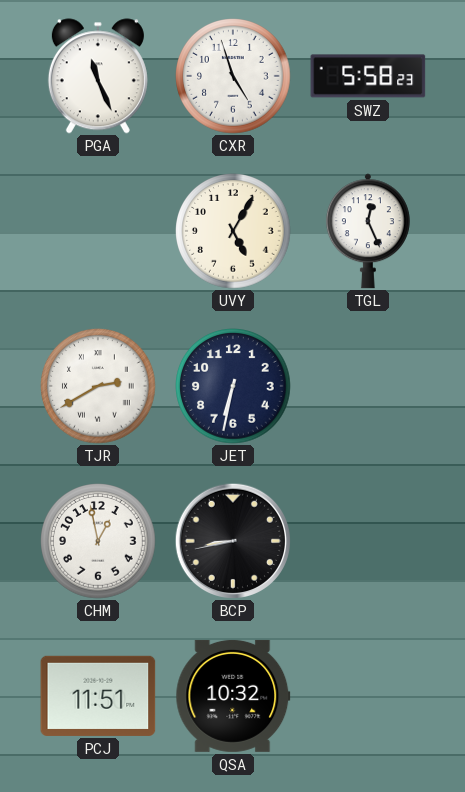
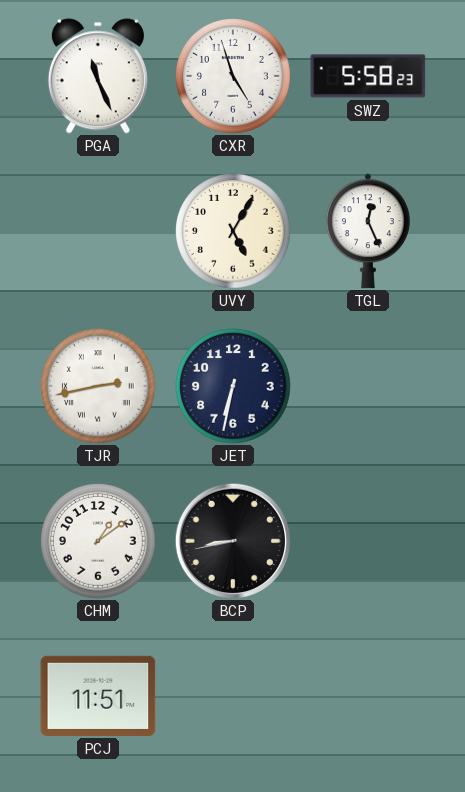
TJR: 2:40 -> 2:43 (98, 386)
CHM: 12:58 -> 1:09 (98, 541)
QSA: 10:32 -> none (233, 696)
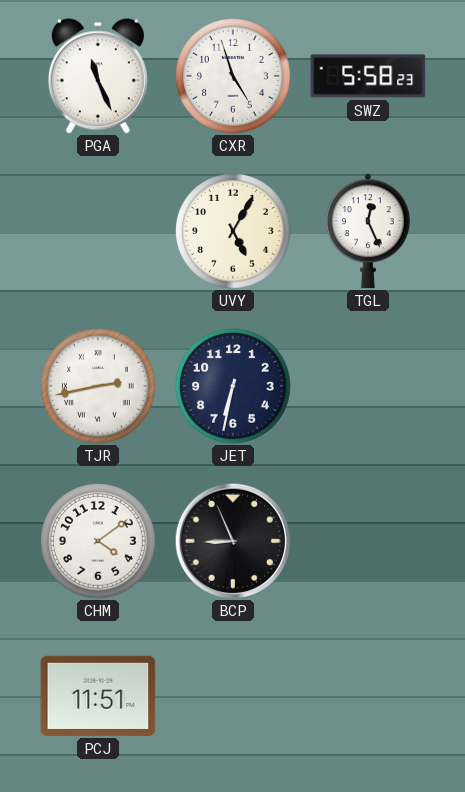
CHM: 1:09 -> 4:09 (98, 541)
BCP: 8:43 -> 8:56 (232, 540)
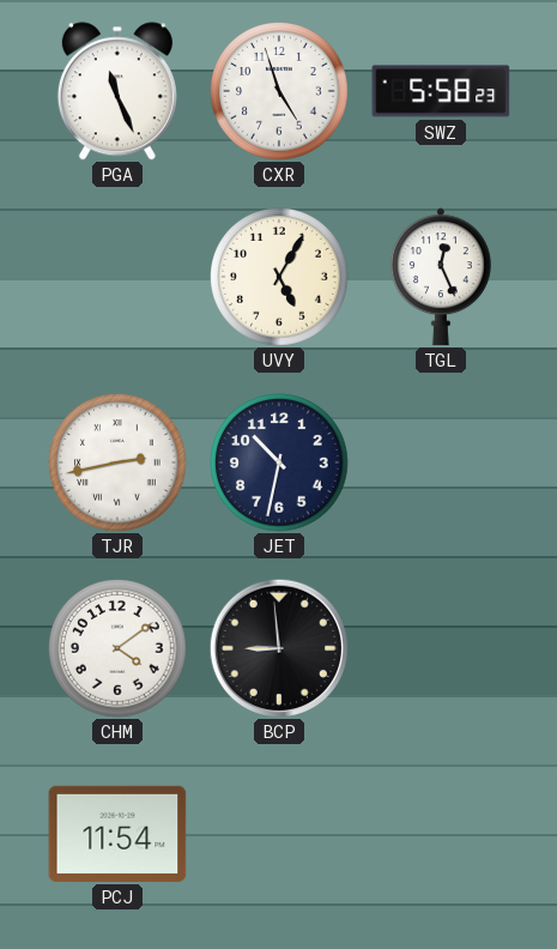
JET: 6:32 -> 10:32 (279, 463)
BCP: 8:56 -> 8:59 (278, 647)
PCJ: 11:51 -> 11:54 (117, 834)
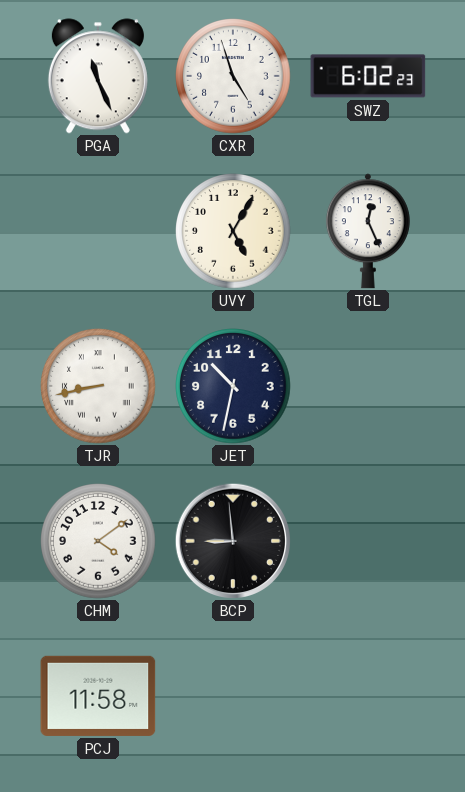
SWZ: 5:58 -> 6:02 (368, 76)
TJR: 2:43 -> 8:43 (98, 386)
PCJ: 11:54 -> 11:58 (98, 696)
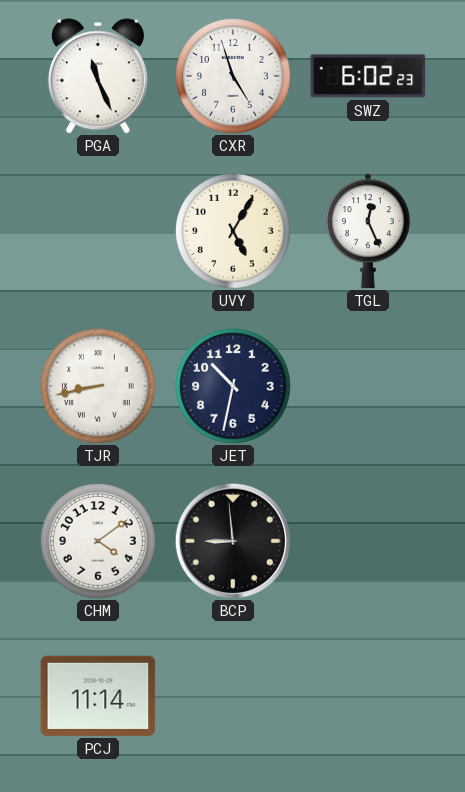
PCJ: 11:58 -> 11:14 (98, 696)
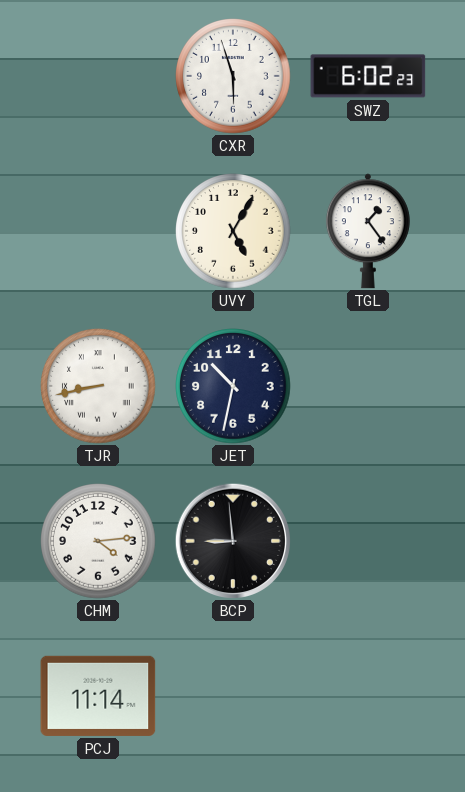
PGA: 11:26 -> none (98, 76)
CXR: 4:57 -> 5:57 (233, 76)
TGL: 12:26 -> 1:24 (368, 231)
CHM: 4:09 -> 4:14 (98, 541)
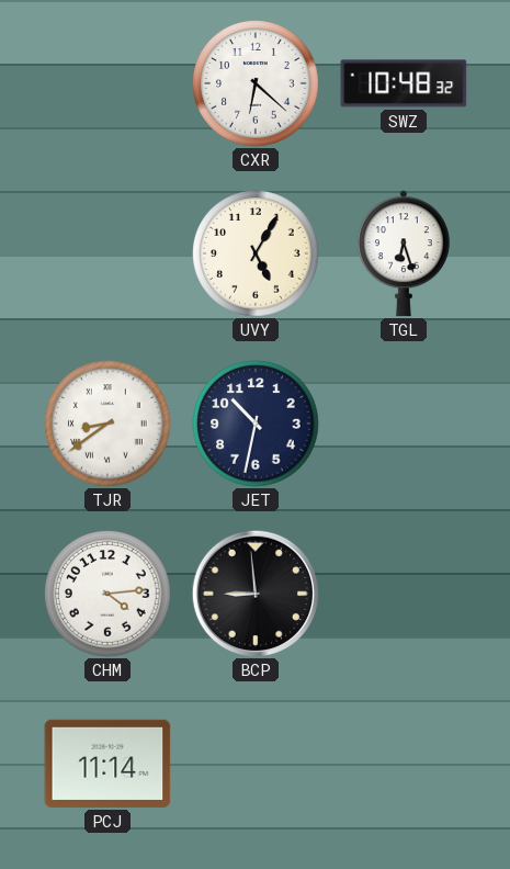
CXR: 5:57 -> 6:22 (256, 83)
SWZ: 6:02 -> 10:48 (404, 83)
TGL: 1:24 -> 6:27 (404, 253)
TJR: 8:43 -> 8:39 (107, 424)
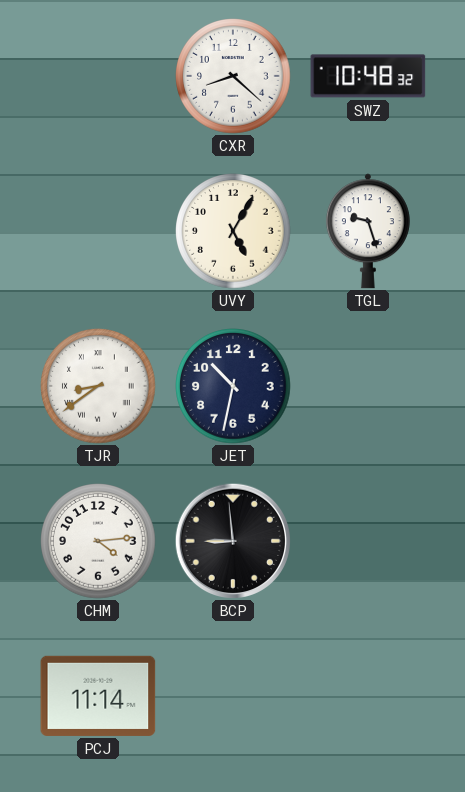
CXR: 6:22 -> 8:22 (233, 76)
TGL: 6:27 -> 9:27 (368, 231)
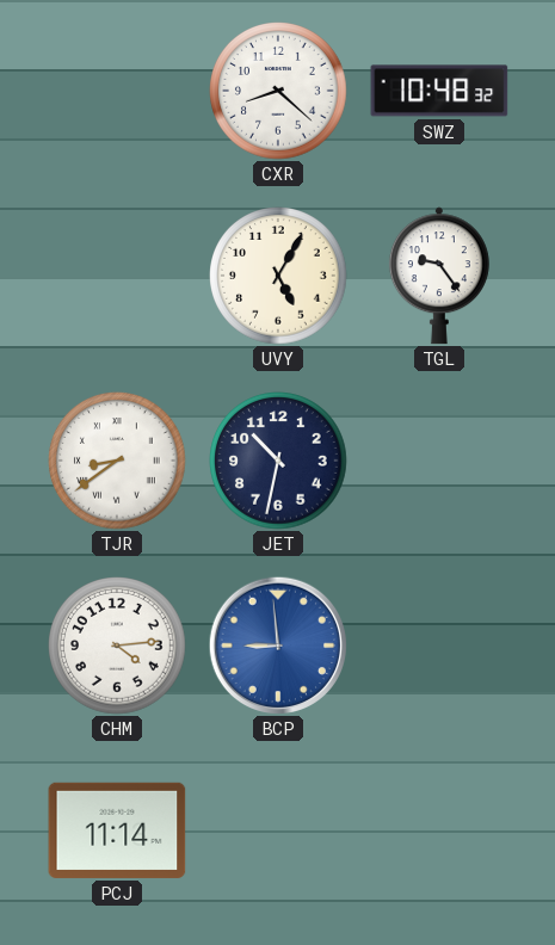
TGL: 9:27 -> 9:24 (439, 276)
BCP dial: black -> blue (277, 644)
